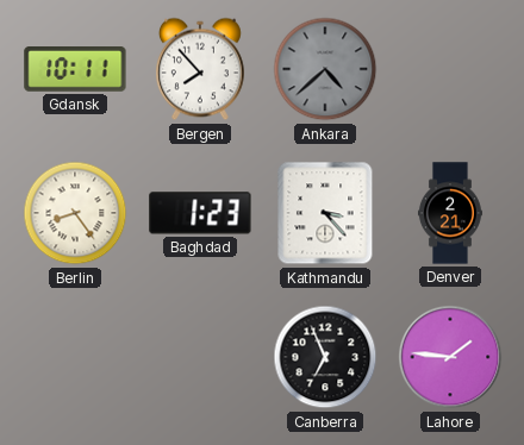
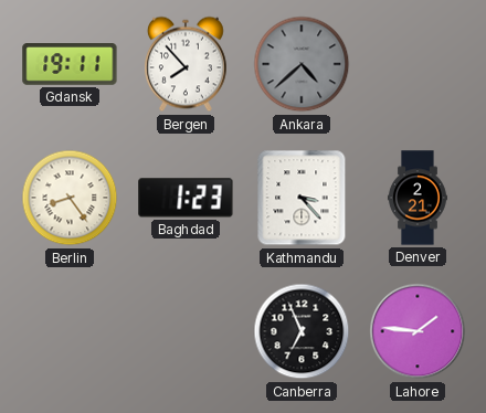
Gdansk: 10:11 -> 19:11 (70, 65)
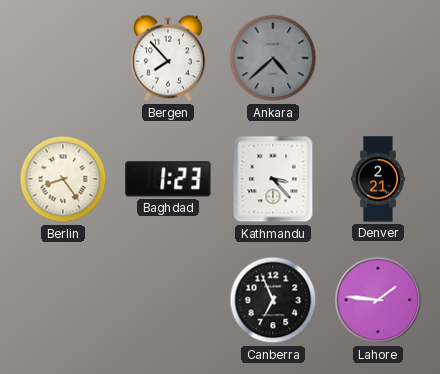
Gdansk: 19:11 -> none (70, 65)
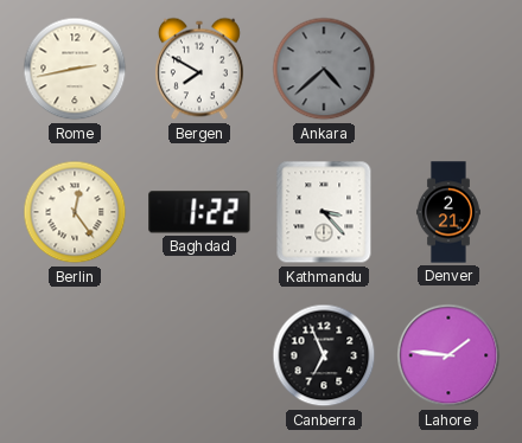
Rome: none -> 2:43 (75, 69)
Bergen: 7:53 -> 7:50 (199, 69)
Berlin: 8:24 -> 12:24 (75, 212)
Baghdad: 1:23 -> 1:22 (199, 212)
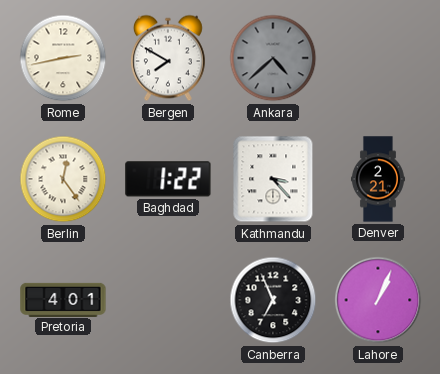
Pretoria: none -> 4:01 (63, 299)
Lahore: 1:46 -> 1:04 (378, 300)
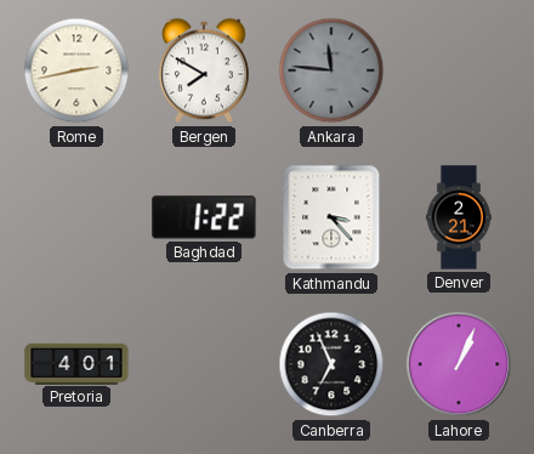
Ankara: 4:38 -> 11:46 (331, 70)
Berlin: 12:24 -> none (63, 179)
